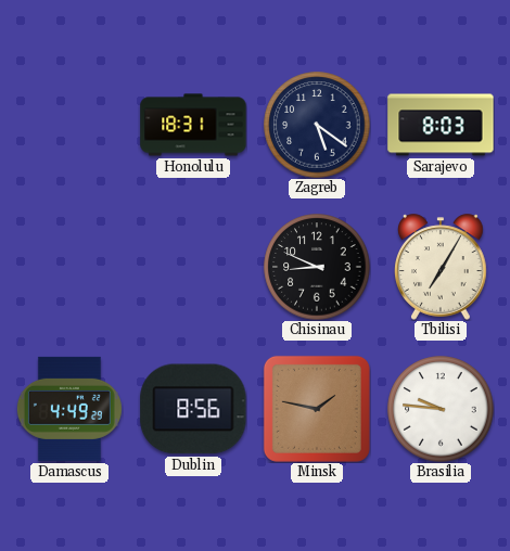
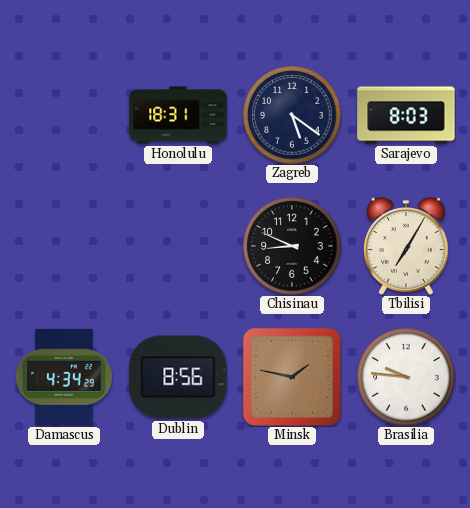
Damascus: 4:49 -> 4:34 (64, 377)
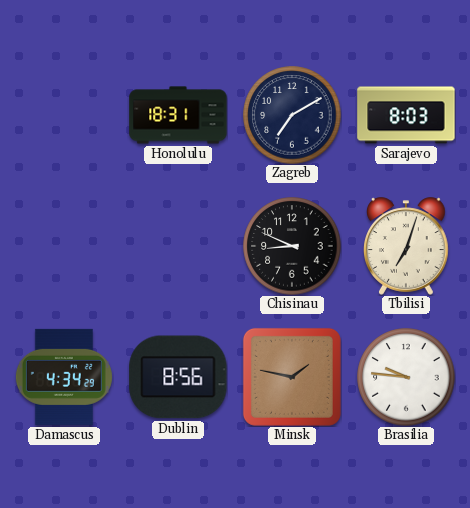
Zagreb: 5:21 -> 7:10 (292, 115)
Tbilisi: 7:05 -> 7:03 (407, 246)
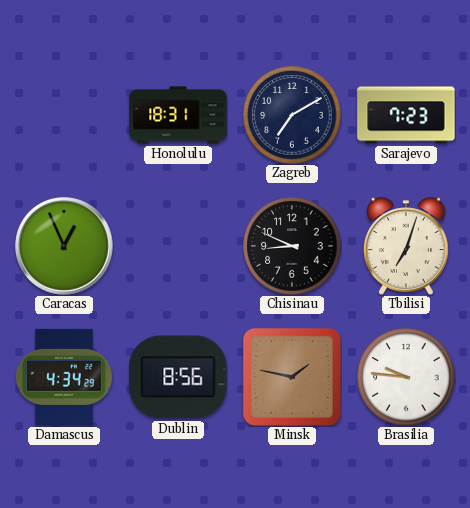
Sarajevo: 8:03 -> 7:23 (406, 115)
Caracas: none -> 12:56 (64, 246)
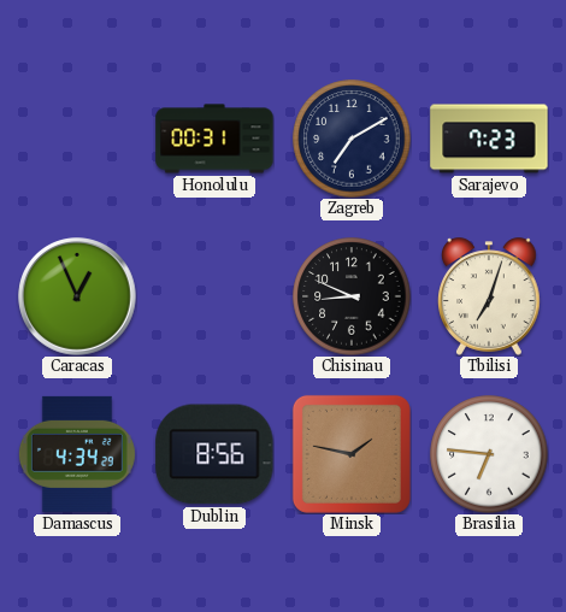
Honolulu: 18:31 -> 00:31 (214, 139)
Brasilia: 9:46 -> 6:46 (489, 454)
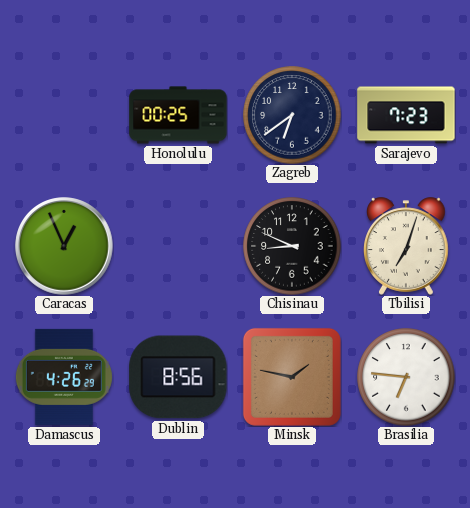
Honolulu: 00:31 -> 00:25 (178, 115)
Zagreb: 7:10 -> 6:39 (292, 115)
Damascus: 4:34 -> 4:26 (64, 377)
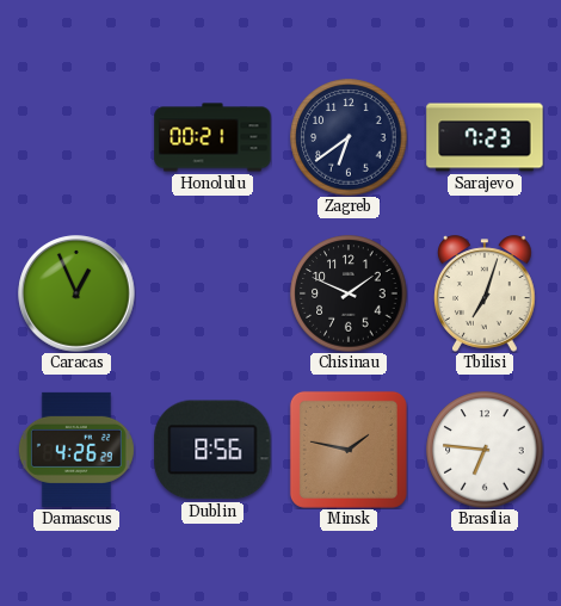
Honolulu: 00:25 -> 00:21 (212, 137)
Chisinau: 8:49 -> 1:49 (349, 293)
